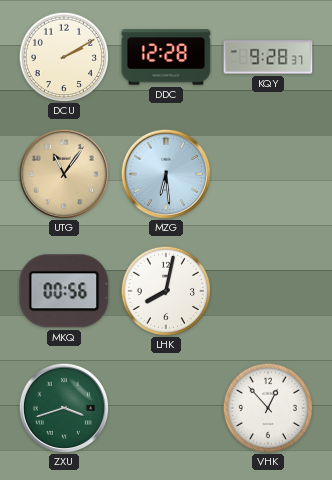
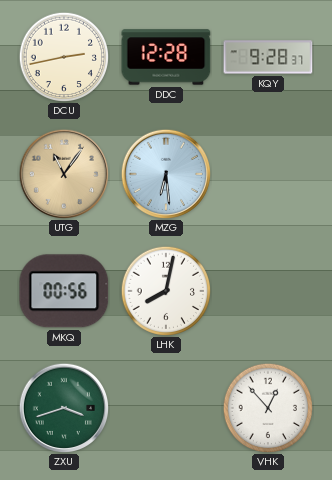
DCU: 2:10 -> 2:43 (63, 56)
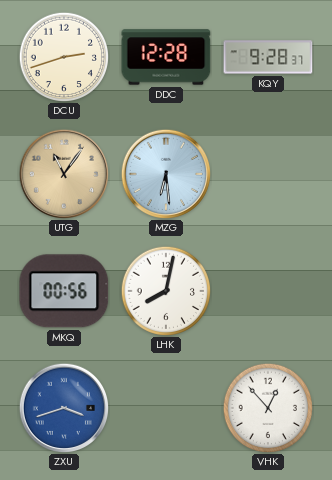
DCU: 2:43 -> 2:42 (63, 56)
ZXU dial: green -> blue (63, 407)
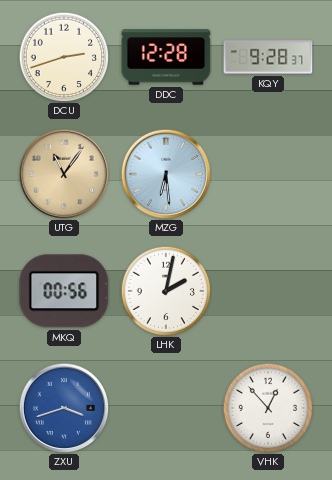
LHK: 8:02 -> 2:02 (165, 290)
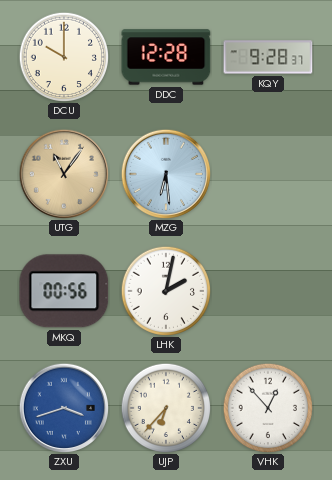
DCU: 2:42 -> 10:00 (63, 56)
UJP: none -> 6:37 (165, 407)
